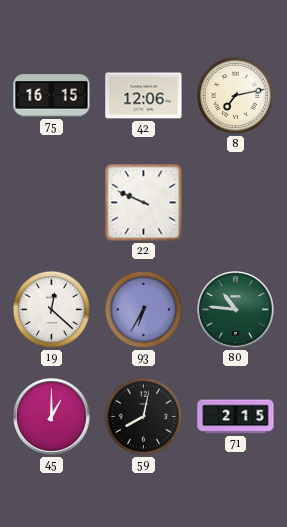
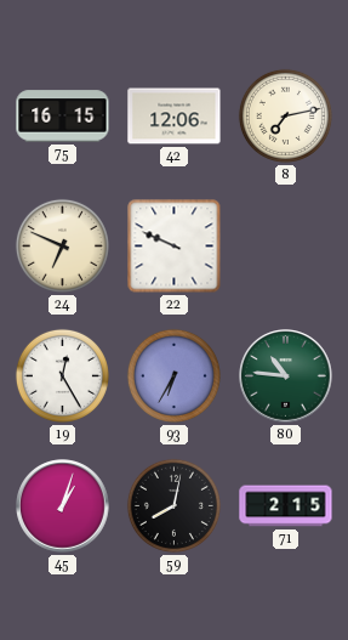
24: none -> 6:49 (62, 245)
19: 12:22 -> 12:25 (62, 375)
45: 1:00 -> 1:03 (63, 506)
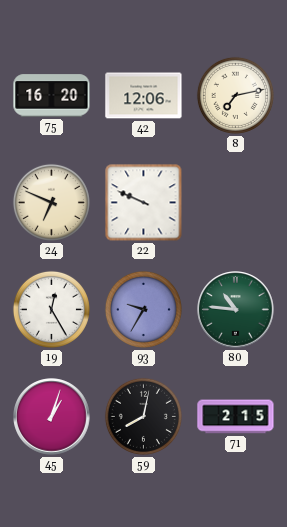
75: 16:15 -> 16:20 (52, 96)
93: 6:35 -> 9:35 (143, 309)
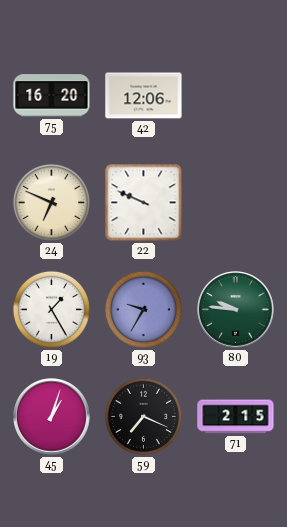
8: 7:13 -> none (235, 95)
19: 12:25 -> 1:25 (51, 309)
80: 10:46 -> 9:46 (236, 310)
59: 8:02 -> 7:19 (143, 416)
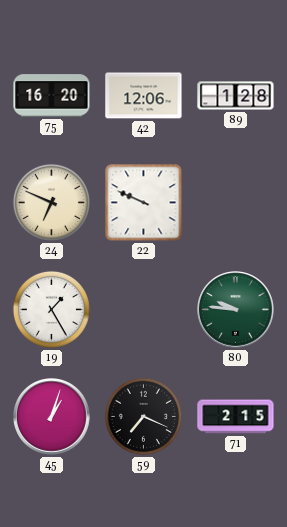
89: none -> 1:28 (236, 96)
93: 9:35 -> none (143, 309)
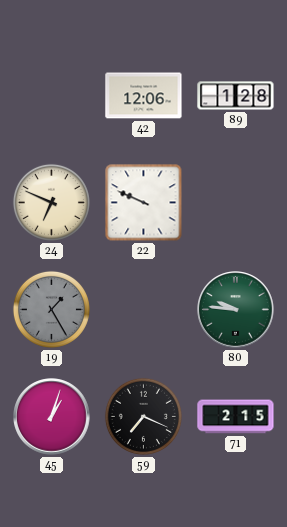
75: 16:20 -> none (52, 96)
19 dial: white -> grey (51, 309)
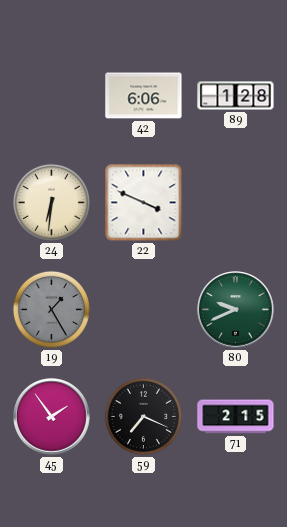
42: 12:06 -> 6:06 (144, 96)
24: 6:49 -> 6:31 (51, 202)
22: 9:49 -> 3:49 (144, 203)
80: 9:46 -> 9:41 (236, 310)
45: 1:03 -> 1:54 (52, 417)
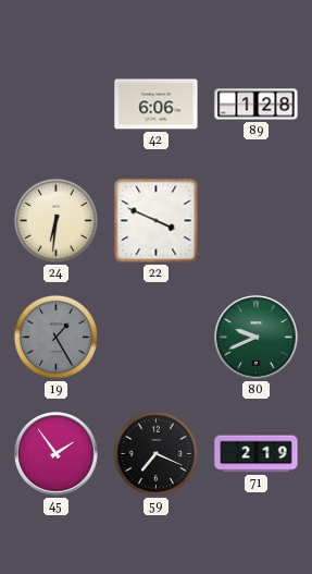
71: 2:15 -> 2:19 (257, 454)
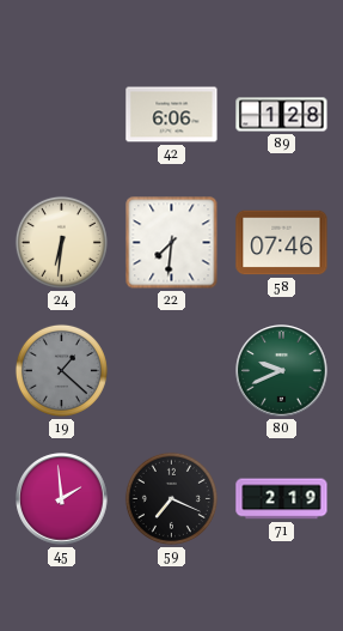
22: 3:49 -> 7:31 (172, 243)
58: none -> 07:46 (282, 243)
19: 1:25 -> 1:22 (61, 370)
45: 1:54 -> 1:59 (62, 499)
